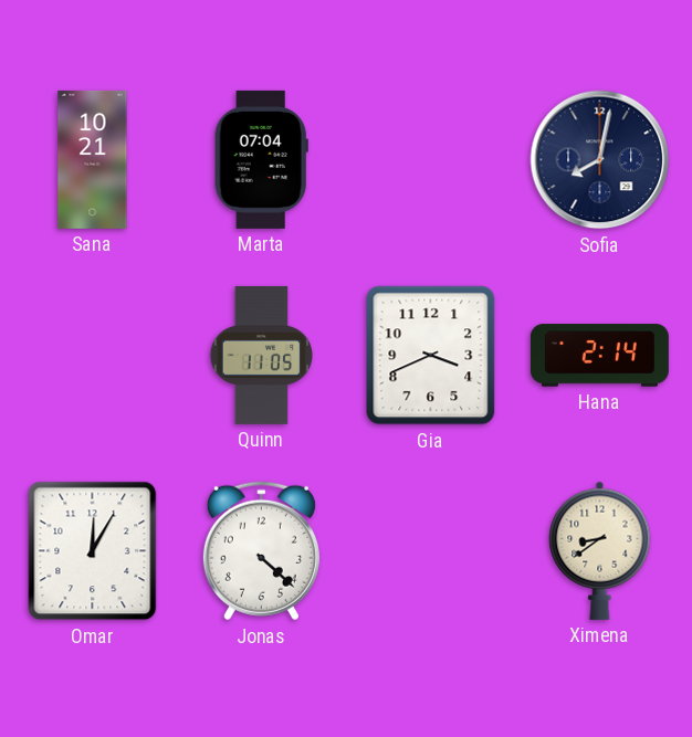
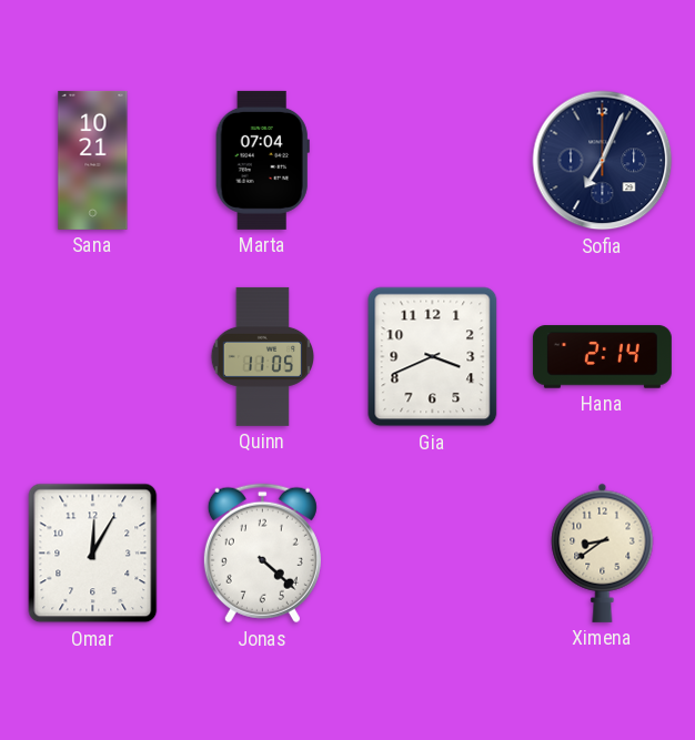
Sofia: 8:02 -> 7:04 (603, 161)
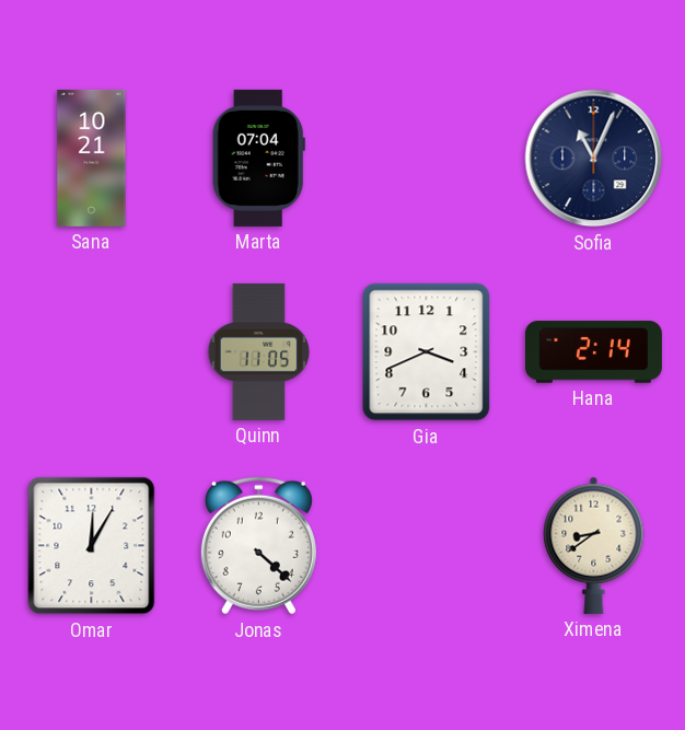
Sofia: 7:04 -> 11:04 (594, 159)
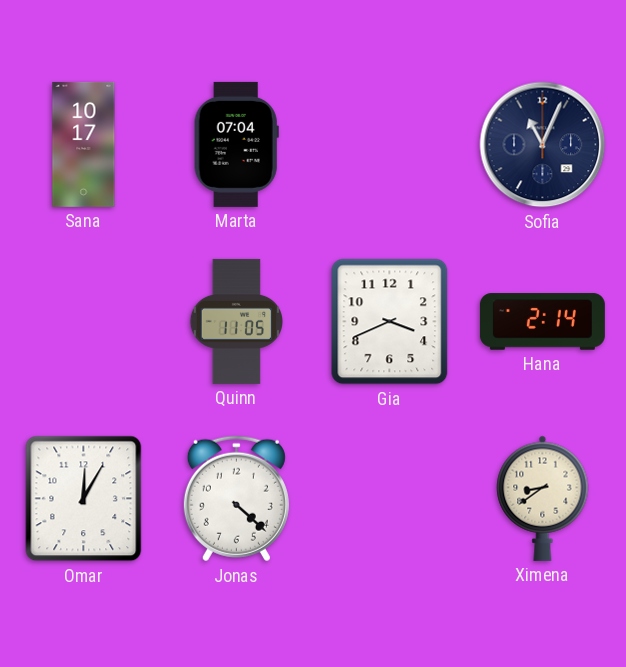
Sana: 10:21 -> 10:17 (84, 144)
